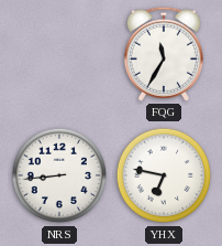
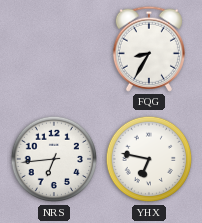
FQG: 11:35 -> 8:35 (149, 49)
NRS: 8:44 -> 6:44 (54, 159)
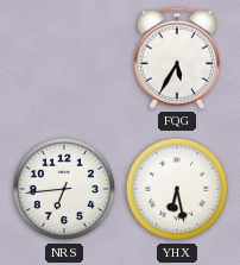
FQG: 8:35 -> 5:35 (177, 58)
YHX: 6:47 -> 6:28 (177, 189)
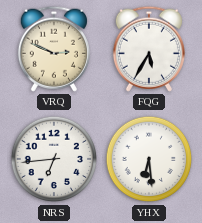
VRQ: none -> 2:49 (54, 49)
YHX: 6:28 -> 6:29 (149, 159)
